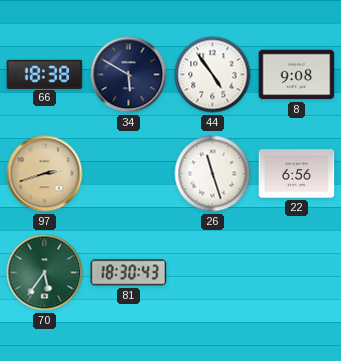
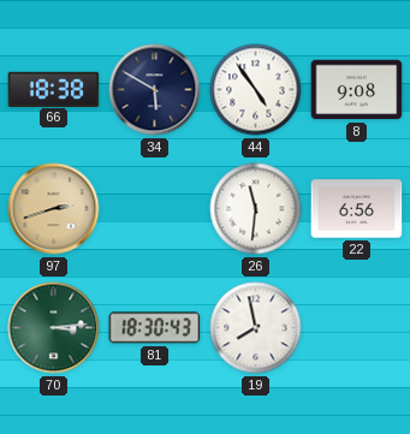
26: 11:27 -> 11:31 (256, 209)
70: 5:36 -> 3:14 (54, 328)
19: none -> 7:58 (256, 328)
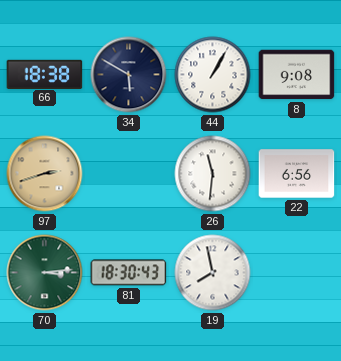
44: 4:54 -> 1:05 (213, 75)
